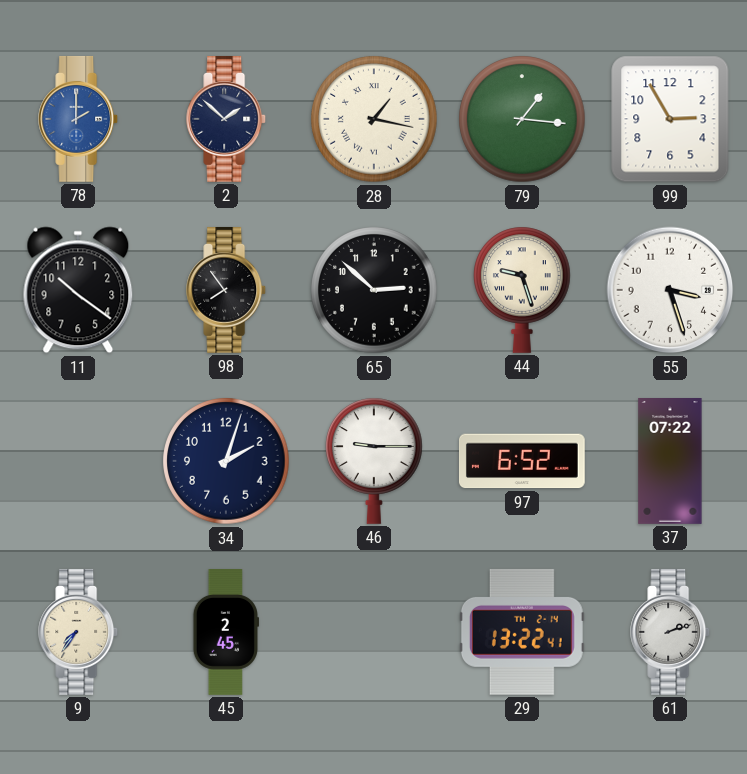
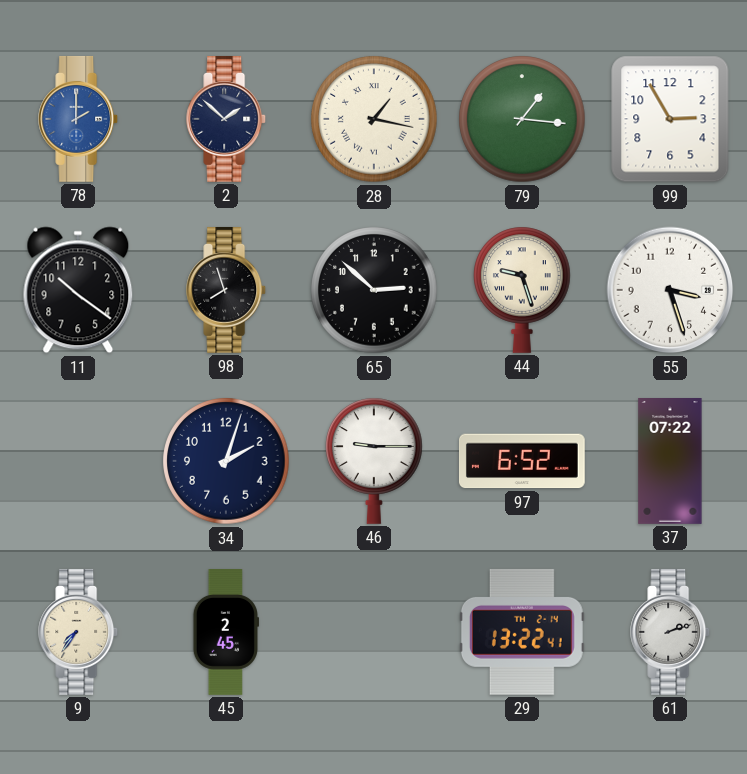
98: 7:54 -> 7:57 (227, 290)
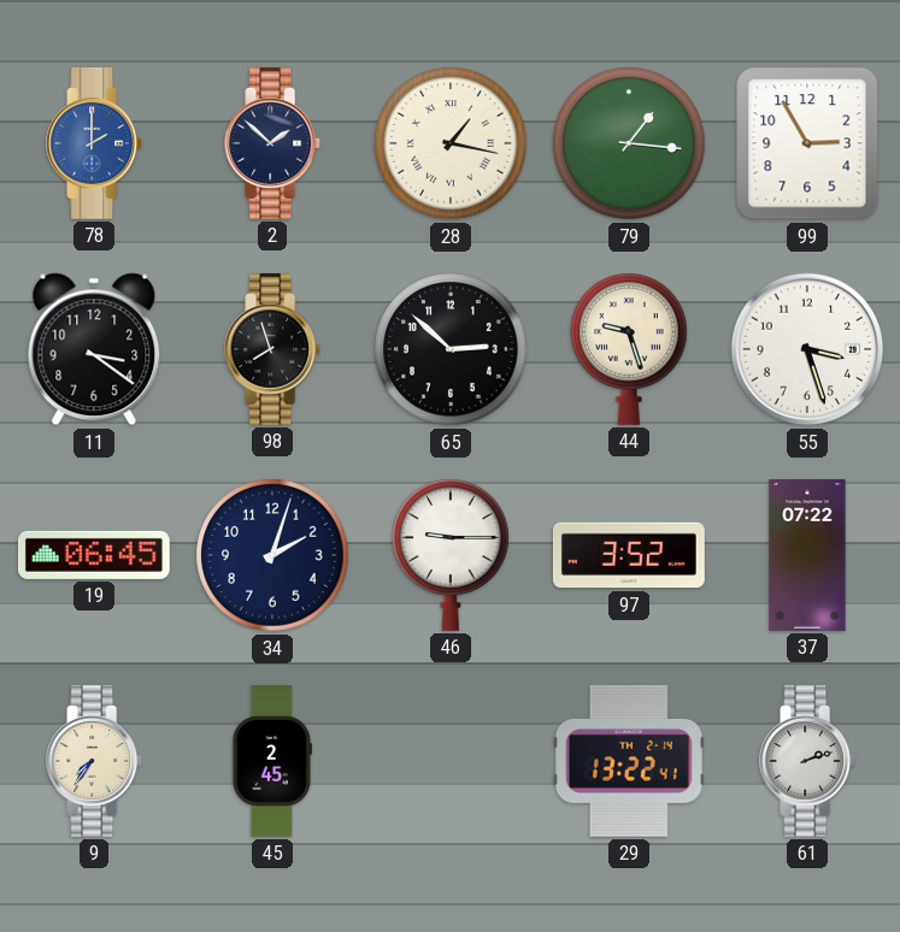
11: 10:21 -> 3:21 (94, 349)
19: none -> 06:45 (94, 555)
97: 6:52 -> 3:52 (629, 555)
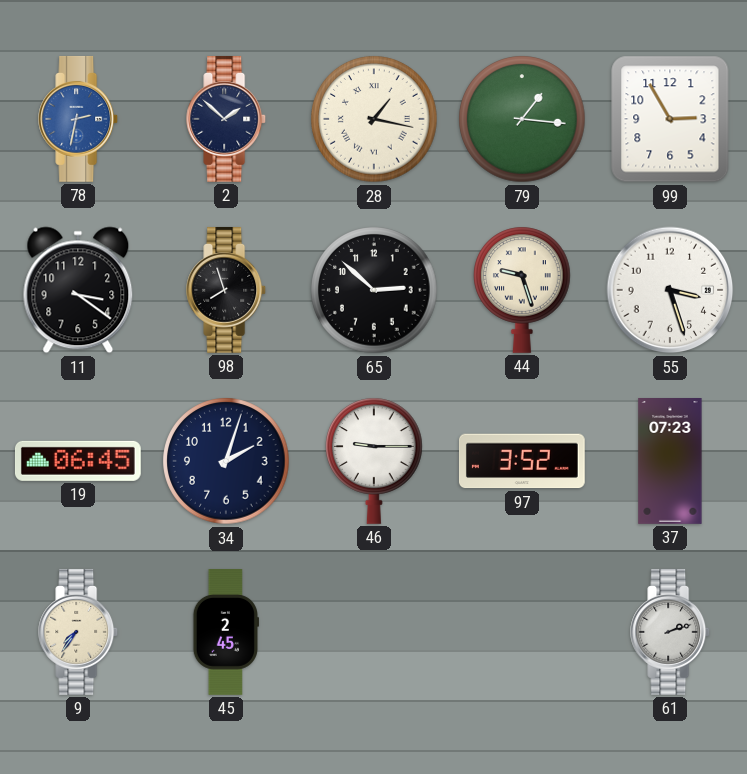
78: 2:00 -> 2:32 (79, 119)
37: 07:22 -> 07:23 (670, 462)
29: 13:22 -> none (629, 761)
